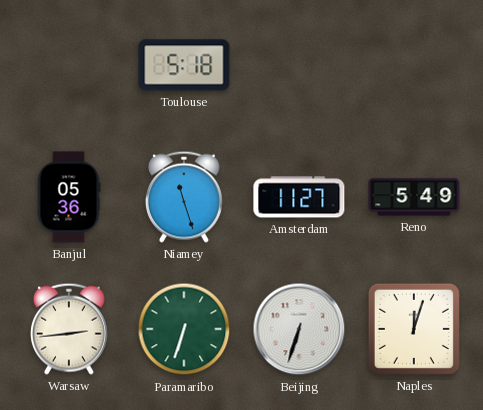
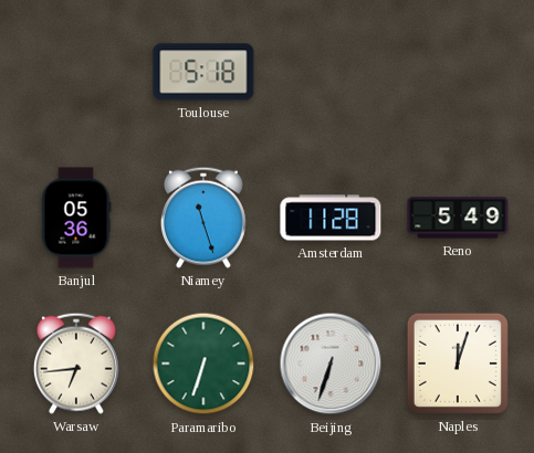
Amsterdam: 11:27 -> 11:28 (331, 218)
Warsaw: 2:44 -> 6:44 (76, 364)
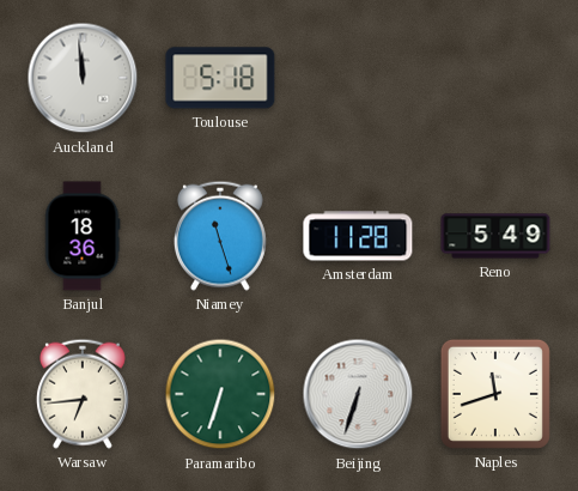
Auckland: none -> 11:59 (83, 78)
Banjul: 05:36 -> 18:36 (83, 236)
Naples: 12:03 -> 11:42 (495, 394)
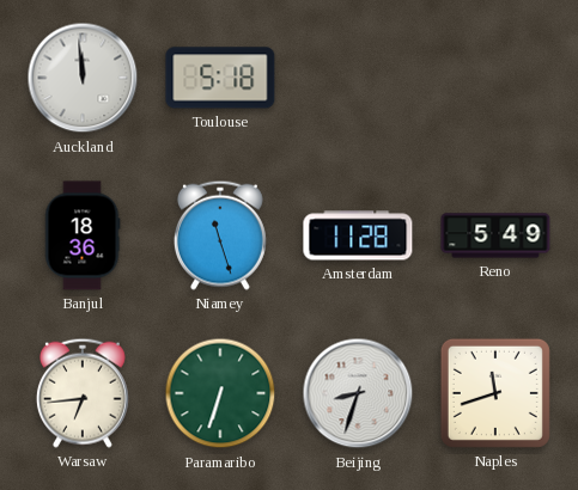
Beijing: 6:33 -> 8:33 (358, 393)
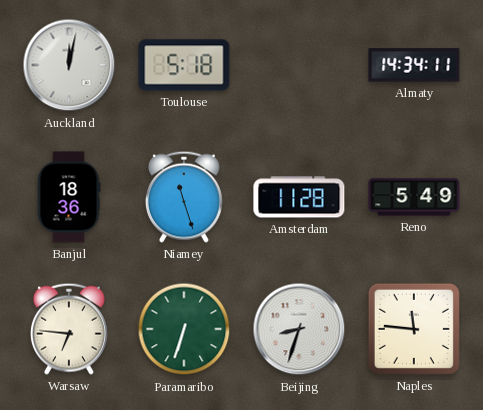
Auckland: 11:59 -> 12:02 (69, 65)
Almaty: none -> 14:34 (414, 65)
Warsaw: 6:44 -> 6:46 (69, 329)
Naples: 11:42 -> 11:46 (414, 329)
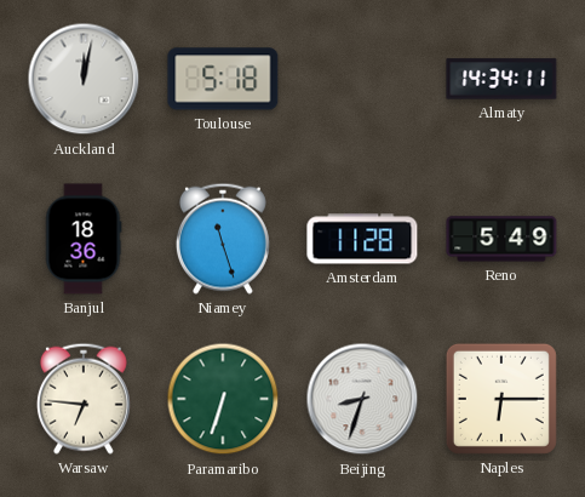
Naples: 11:46 -> 6:15 (501, 399)
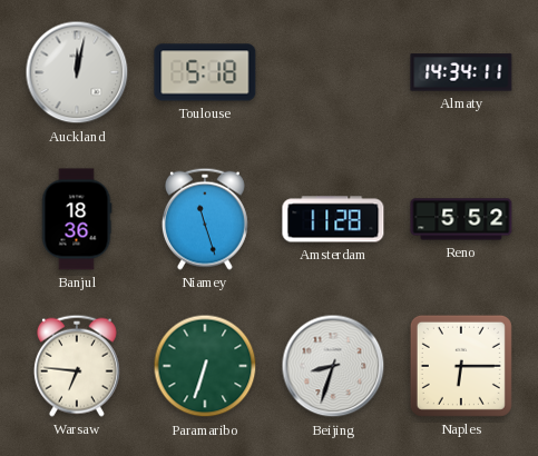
Reno: 5:49 -> 5:52 (461, 219)
